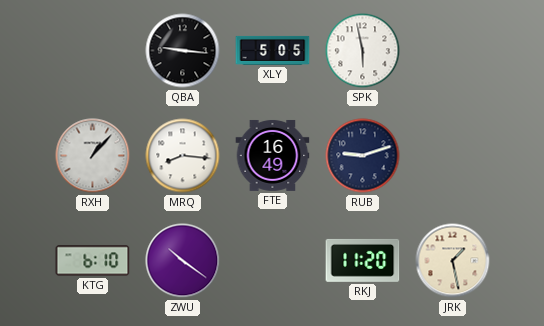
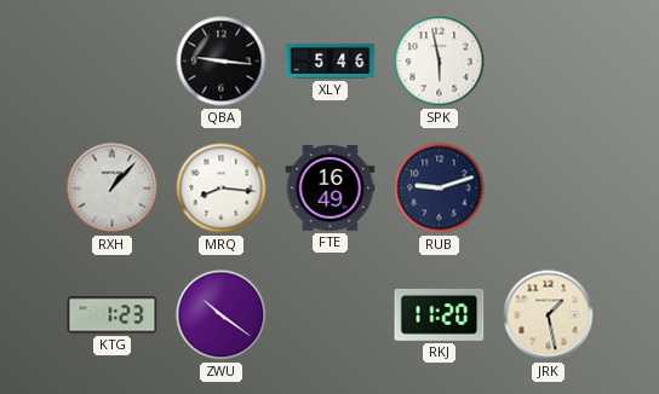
XLY: 5:05 -> 5:46 (331, 60)
KTG: 6:10 -> 1:23 (113, 315)
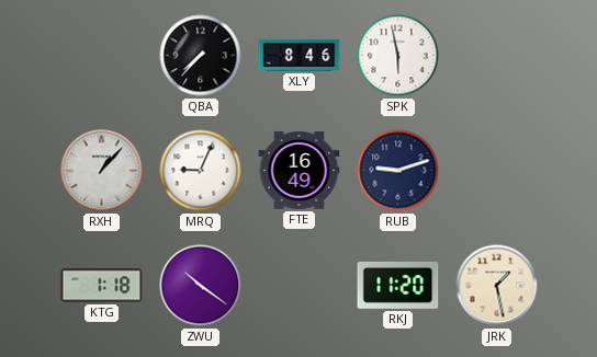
QBA: 9:16 -> 7:37 (201, 56)
XLY: 5:46 -> 8:46 (300, 55)
MRQ: 8:16 -> 9:04 (201, 171)
KTG: 1:23 -> 1:18 (102, 286)
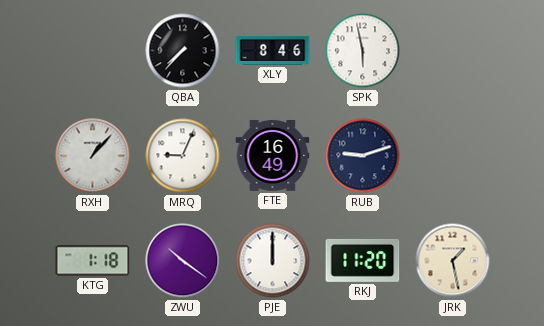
PJE: none -> 12:00 (273, 261)
